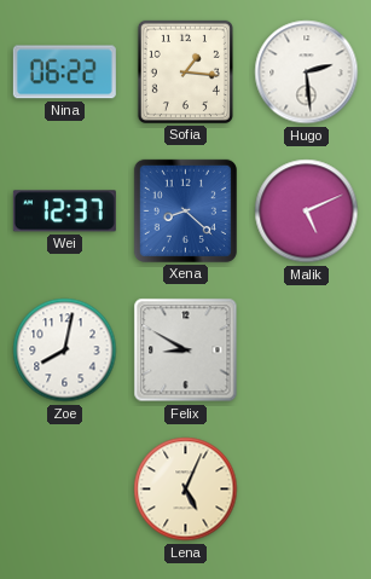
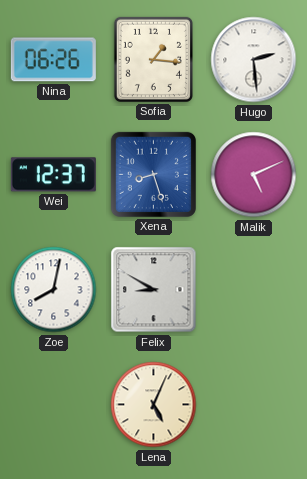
Nina: 06:22 -> 06:26 (53, 60)
Xena: 8:22 -> 8:27 (153, 174)
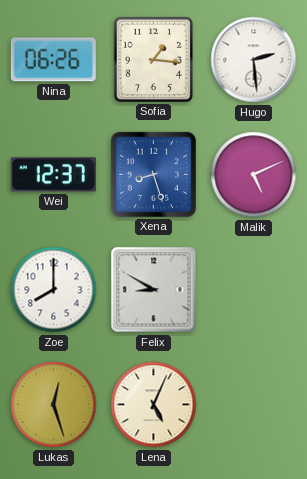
Zoe: 8:02 -> 8:00 (54, 290)
Lukas: none -> 12:27 (54, 405)
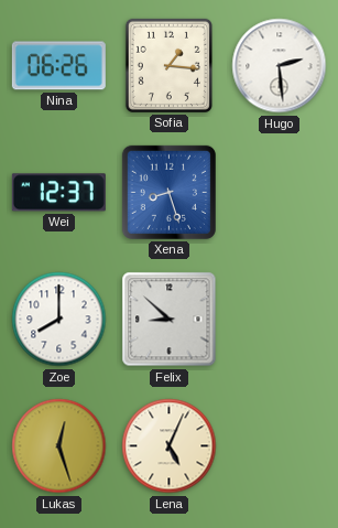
Malik: 5:11 -> none (254, 175)
Felix: 8:50 -> 8:52 (170, 320)
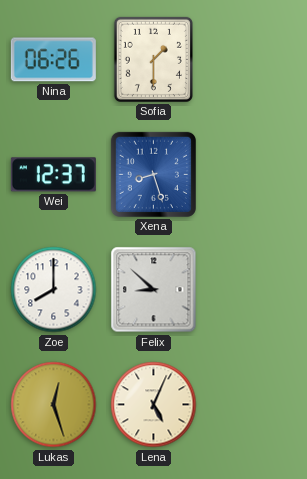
Sofia: 1:16 -> 1:30 (153, 59)
Hugo: 2:29 -> none (280, 66)
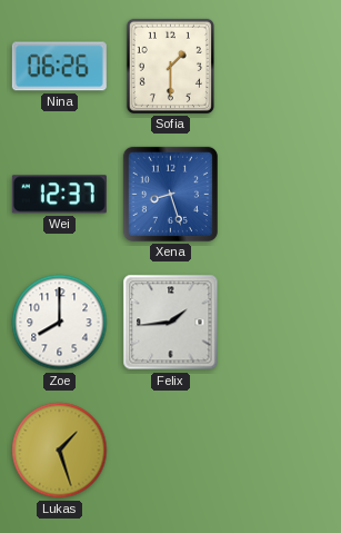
Felix: 8:52 -> 1:44 (171, 323)
Lukas: 12:27 -> 1:27 (60, 451)
Lena: 5:04 -> none (154, 405)
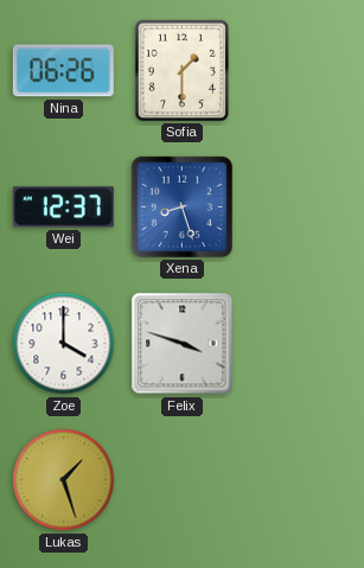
Zoe: 8:00 -> 4:00 (64, 344)
Felix: 1:44 -> 3:48 (183, 344)
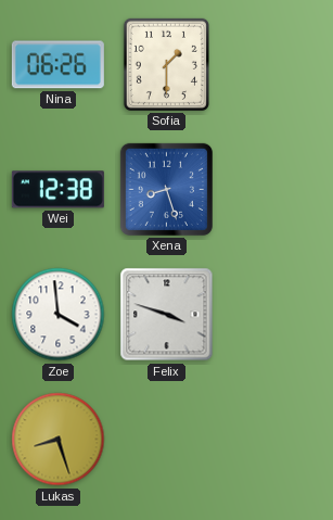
Wei: 12:37 -> 12:38 (57, 190)
Zoe: 4:00 -> 3:59 (59, 315)
Lukas: 1:27 -> 8:27 (59, 440)
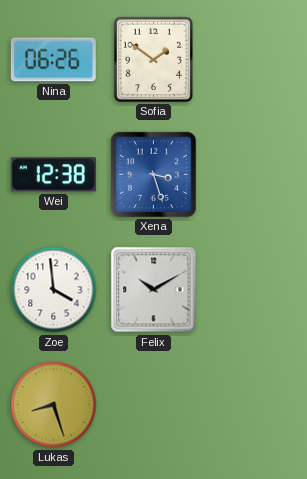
Sofia: 1:30 -> 1:51 (153, 59)
Xena: 8:27 -> 3:27 (153, 174)
Felix: 3:48 -> 10:10 (154, 290)
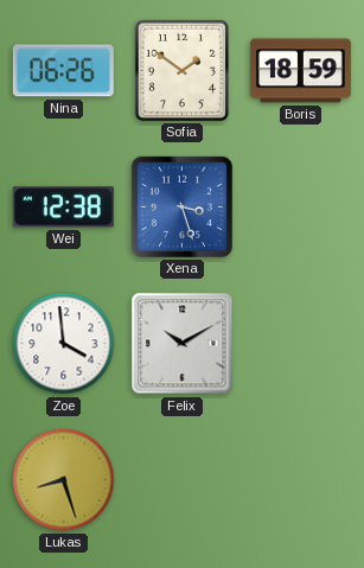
Boris: none -> 18:59 (300, 71)
